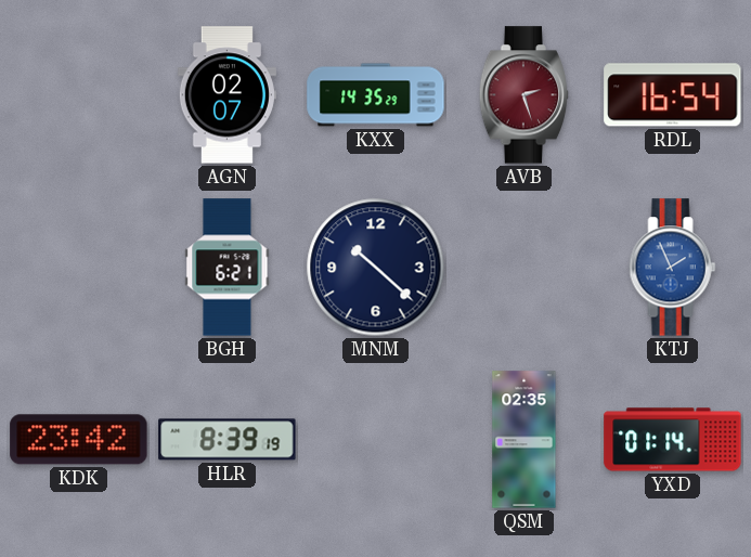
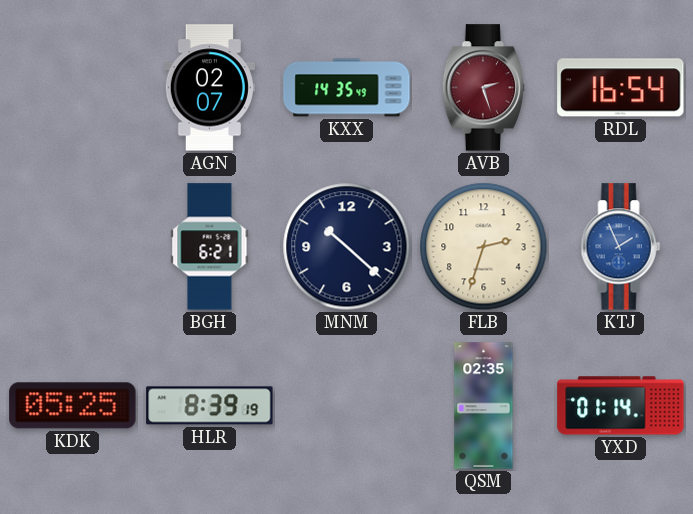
KXX: 14:35:29 -> 14:35:49 (347, 88)
FLB: none -> 2:33 (484, 247)
KDK: 23:42 -> 05:25 (73, 406)
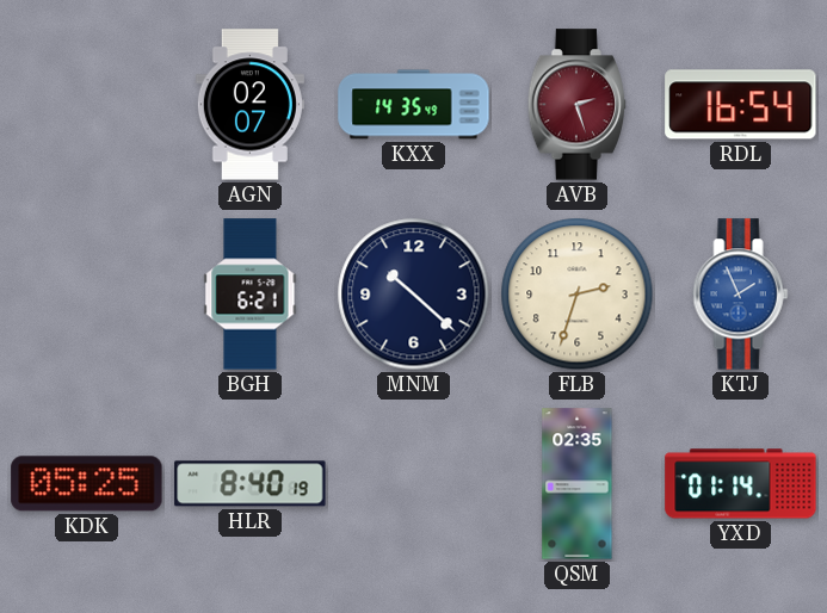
HLR: 8:39 -> 8:40 (251, 484)
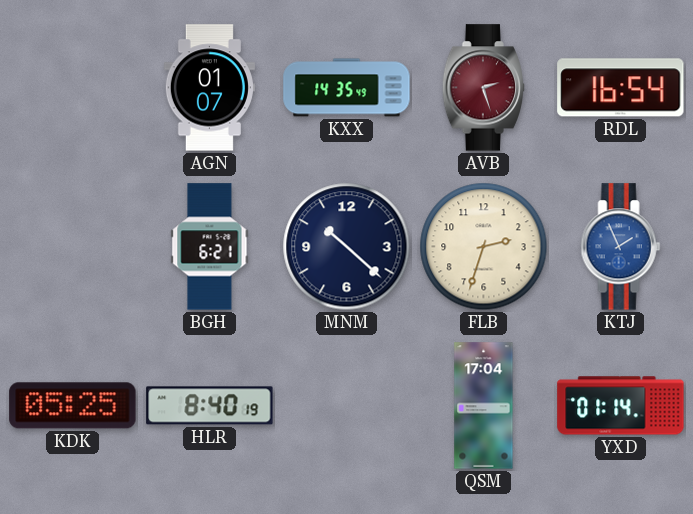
AGN: 02:07 -> 01:07 (209, 88)
QSM: 02:35 -> 17:04 (484, 406)
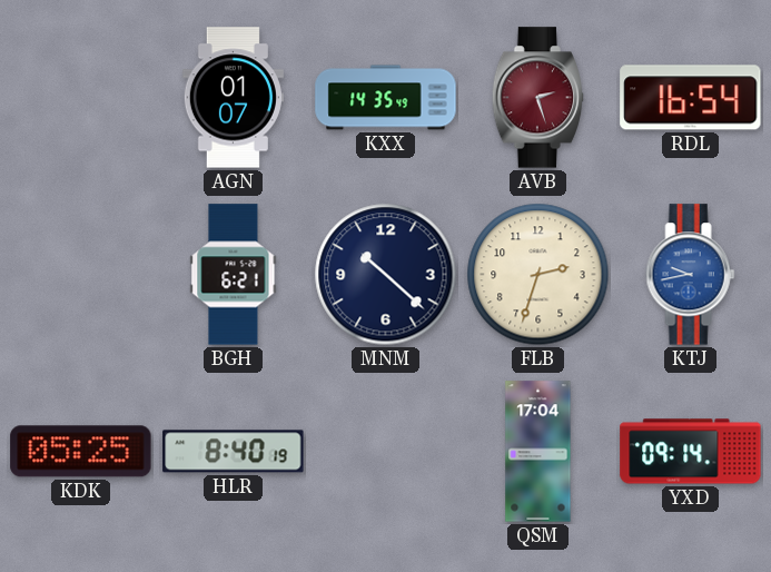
KTJ: 1:56 -> 9:43 (691, 275)
YXD: 01:14 -> 09:14 (691, 452)
